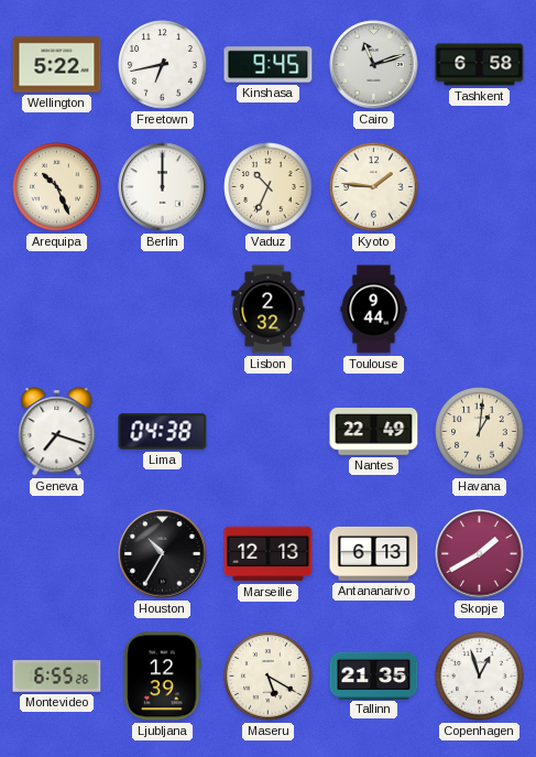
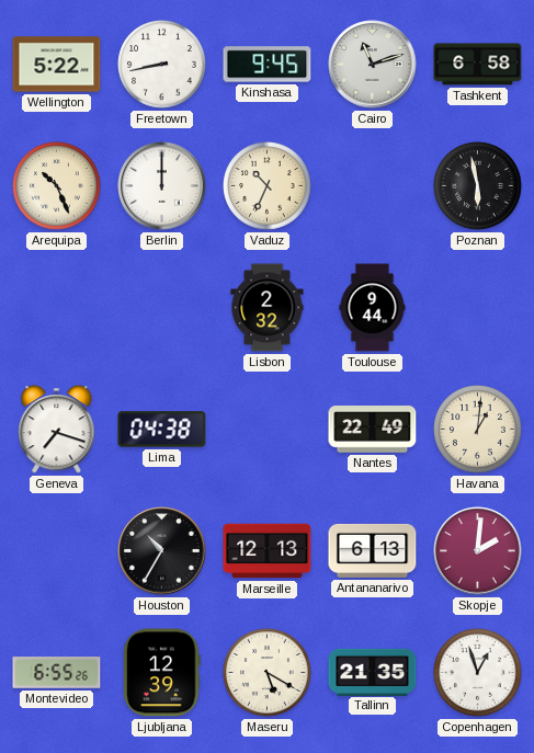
Freetown: 6:43 -> 8:43 (162, 65)
Kyoto: 1:46 -> none (374, 187)
Poznan: none -> 5:58 (478, 186)
Skopje: 1:40 -> 2:01 (478, 551)
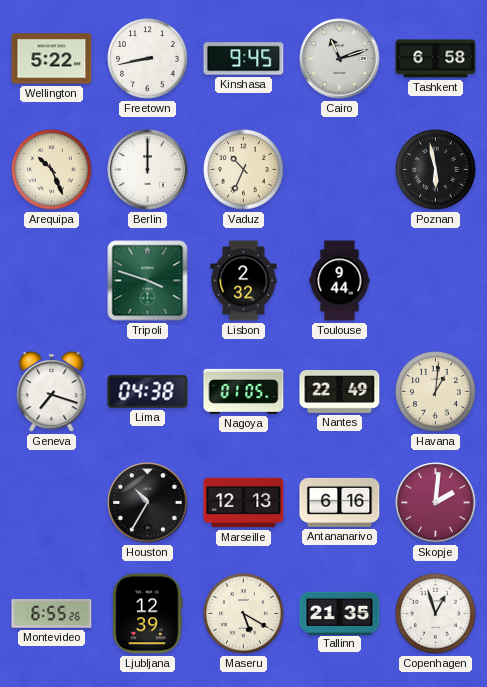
Tripoli: none -> 3:48 (148, 281)
Nagoya: none -> 01:05 (244, 391)
Antananarivo: 6:13 -> 6:16 (340, 502)
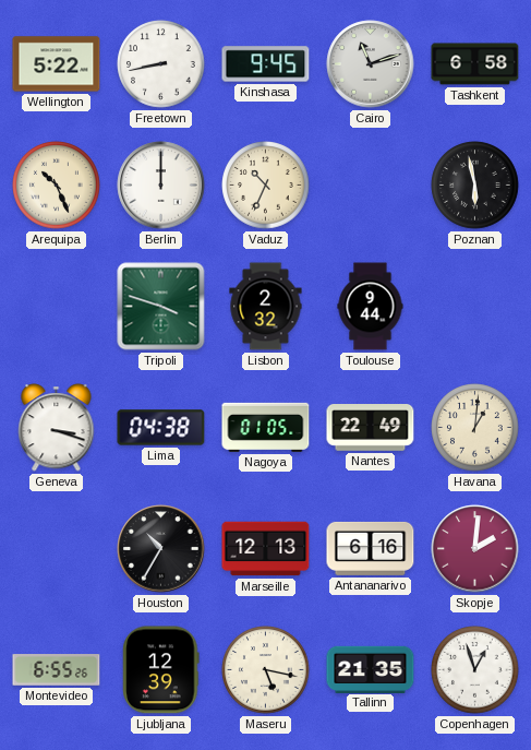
Geneva: 7:18 -> 3:18 (57, 428)
Maseru: 5:20 -> 5:17 (266, 670)
